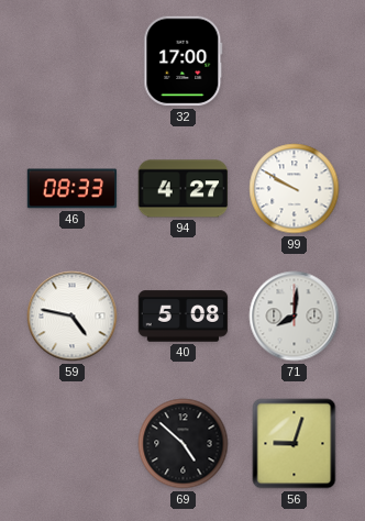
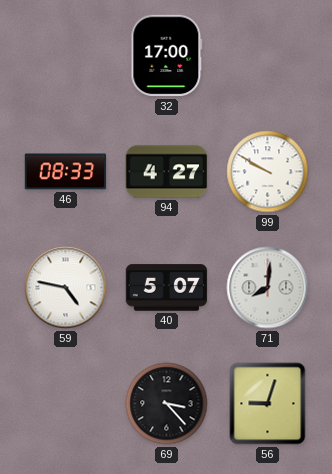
40: 5:08 -> 5:07 (167, 288)
69: 4:52 -> 3:23 (167, 404)
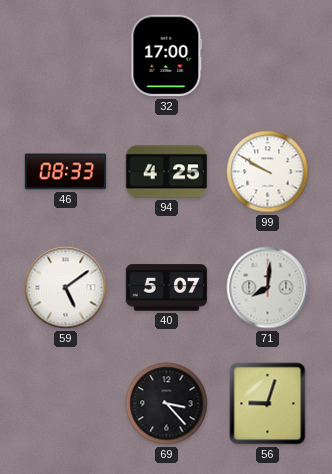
94: 4:27 -> 4:25 (167, 172)
59: 4:47 -> 5:09 (66, 288)
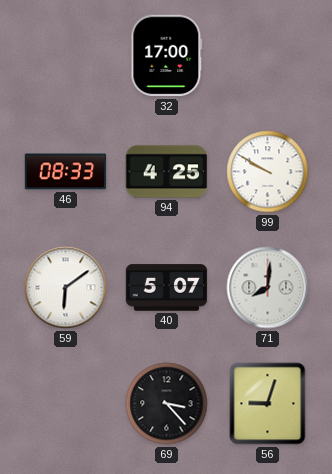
59: 5:09 -> 6:09 (66, 288)
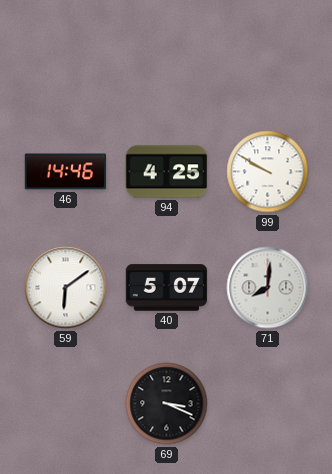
32: 17:00 -> none (167, 56)
46: 08:33 -> 14:46 (66, 172)
69: 3:23 -> 3:19 (167, 404)
56: 9:03 -> none (268, 404)
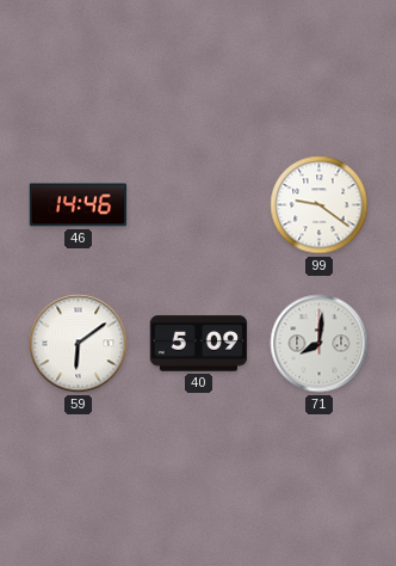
94: 4:25 -> none (167, 172)
99: 9:50 -> 9:21 (320, 205)
40: 5:07 -> 5:09 (199, 344)
69: 3:19 -> none (167, 404)
